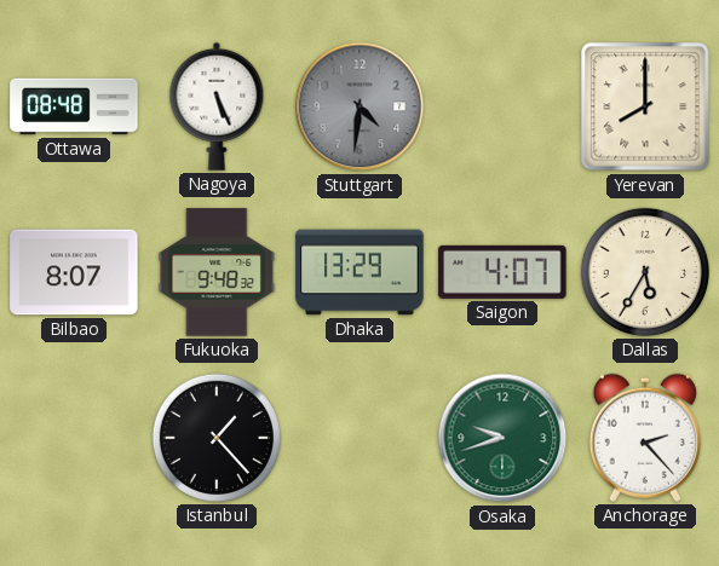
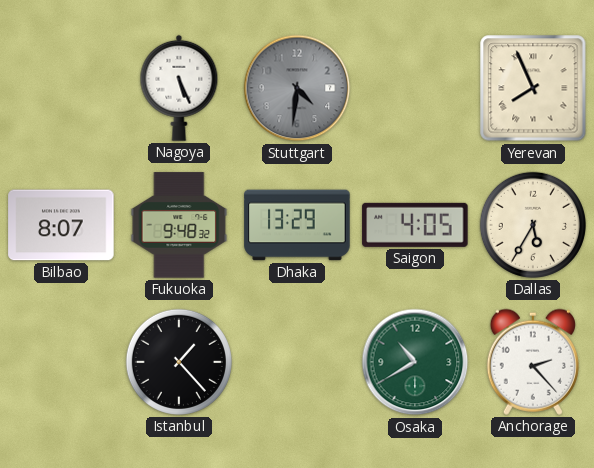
Ottawa: 08:48 -> none (74, 106)
Yerevan: 8:00 -> 7:56 (533, 88)
Saigon: 4:07 -> 4:05 (415, 225)
Osaka: 9:42 -> 10:40 (415, 362)
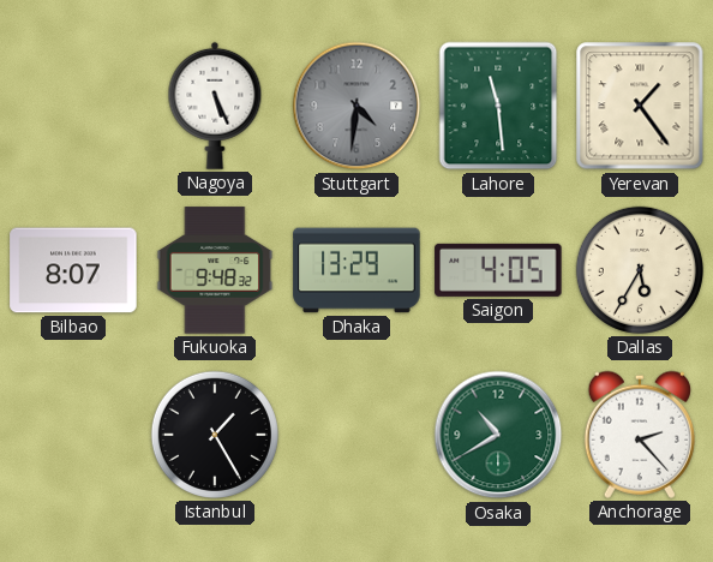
Lahore: none -> 11:29 (498, 106)
Yerevan: 7:56 -> 1:24 (640, 106)
Istanbul: 1:23 -> 1:25 (215, 435)
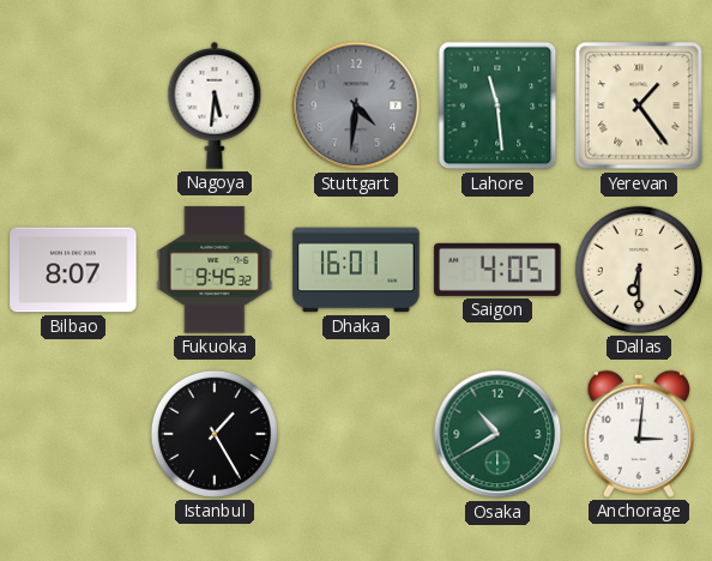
Nagoya: 5:26 -> 5:31 (215, 105)
Fukuoka: 9:48 -> 9:45 (215, 270)
Dhaka: 13:29 -> 16:01 (356, 270)
Dallas: 5:35 -> 6:30 (639, 270)
Anchorage: 2:23 -> 3:01 (639, 434)
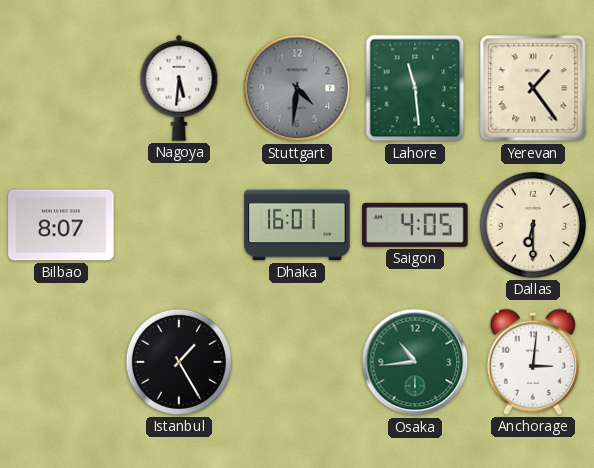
Fukuoka: 9:45 -> none (215, 270)
Osaka: 10:40 -> 10:44 (415, 362)
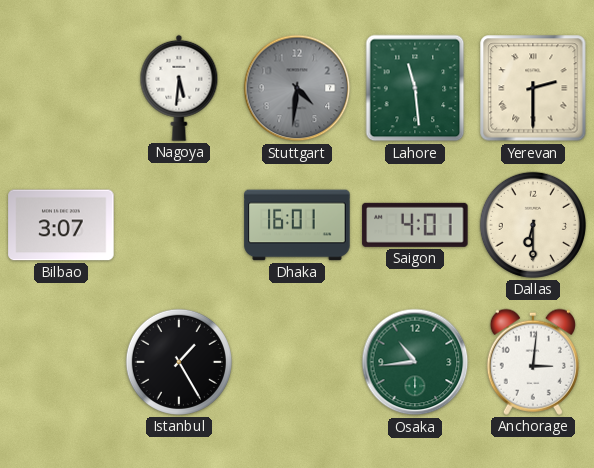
Yerevan: 1:24 -> 2:30 (533, 88)
Bilbao: 8:07 -> 3:07 (61, 225)
Saigon: 4:05 -> 4:01 (415, 225)
